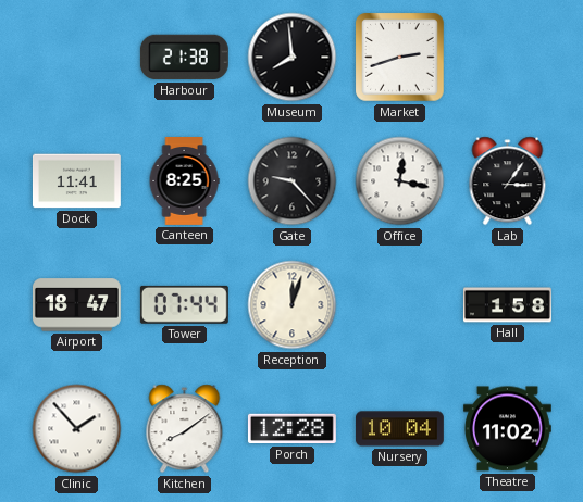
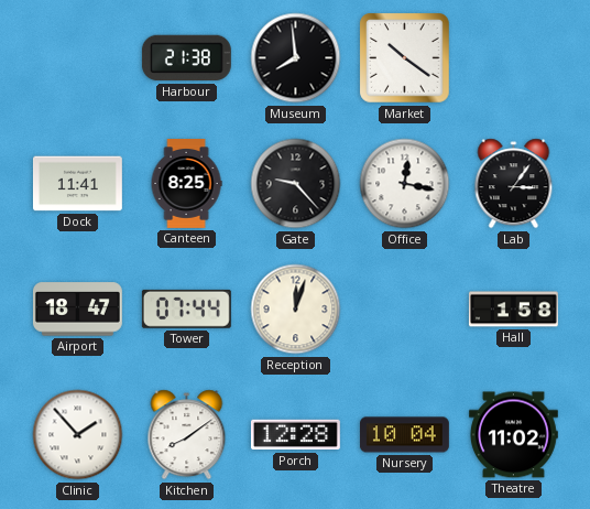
Market: 2:42 -> 10:21 (405, 58)
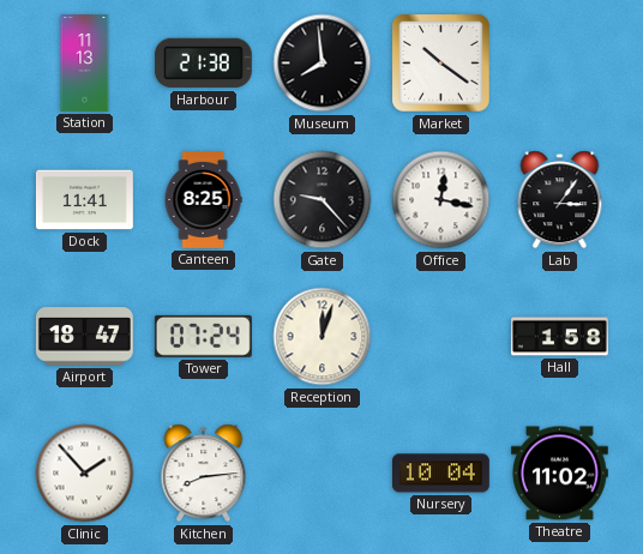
Station: none -> 11:13 (85, 64)
Tower: 07:44 -> 07:24 (203, 336)
Kitchen: 8:09 -> 8:14 (204, 474)
Porch: 12:28 -> none (295, 435)
